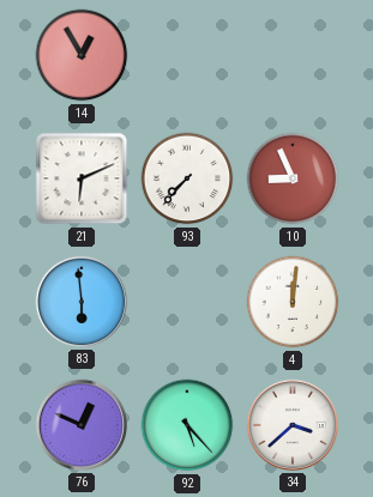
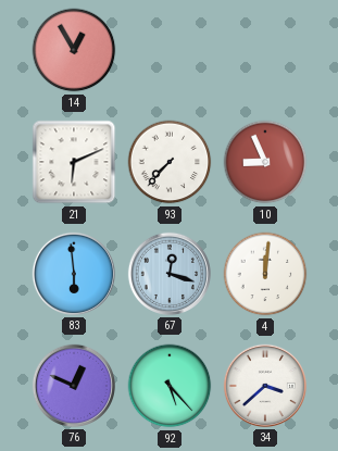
67: none -> 12:18 (170, 274)
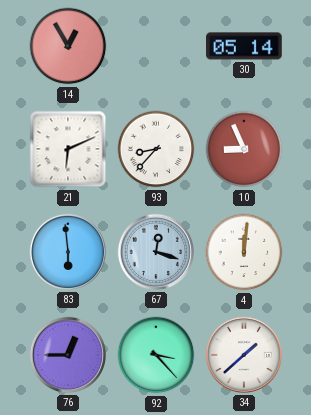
30: none -> 05:14 (244, 46)
93: 7:37 -> 8:37 (156, 149)
76: 12:49 -> 12:45 (68, 355)
92: 5:23 -> 3:23 (156, 355)
34: 3:38 -> 1:38 (244, 355)
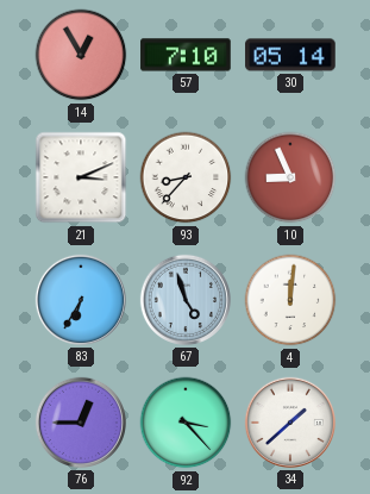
57: none -> 7:10 (186, 55)
21: 6:11 -> 3:11 (81, 177)
83: 5:59 -> 6:35 (81, 300)
67: 12:18 -> 4:57 (186, 300)
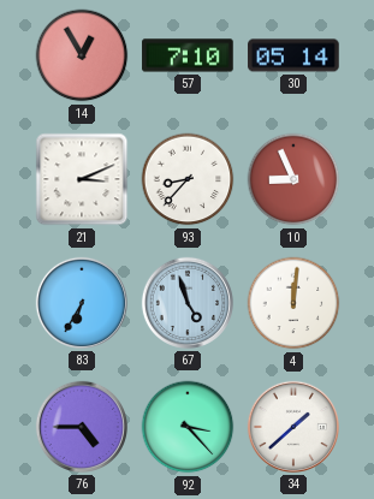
76: 12:45 -> 4:45 (82, 427)
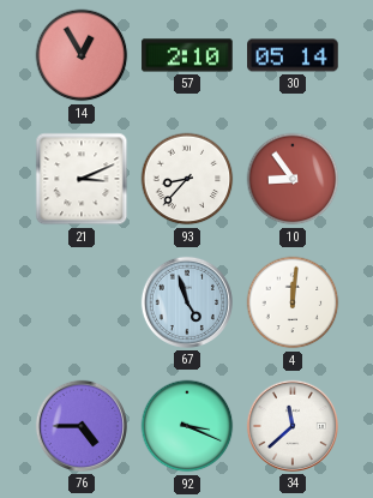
57: 7:10 -> 2:10 (187, 55)
10: 8:56 -> 8:54 (293, 179)
83: 6:35 -> none (82, 303)
92: 3:23 -> 3:19 (187, 426)
34: 1:38 -> 11:38 (293, 426)
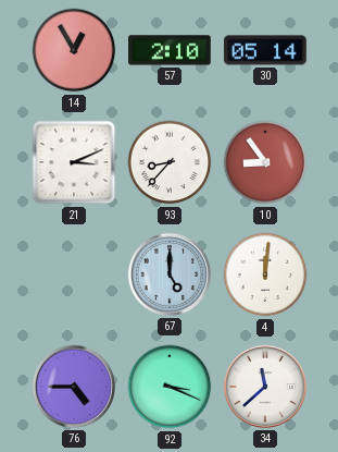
67: 4:57 -> 5:00 (170, 274)
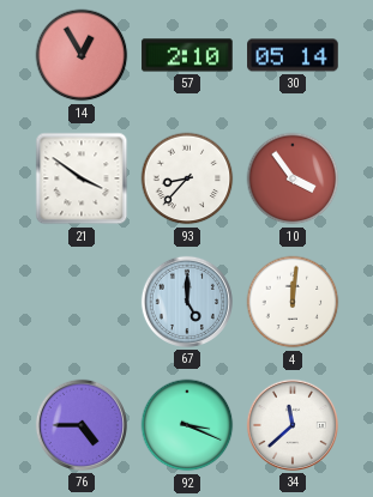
21: 3:11 -> 3:51 (82, 178)
10: 8:54 -> 3:54 (293, 178)
